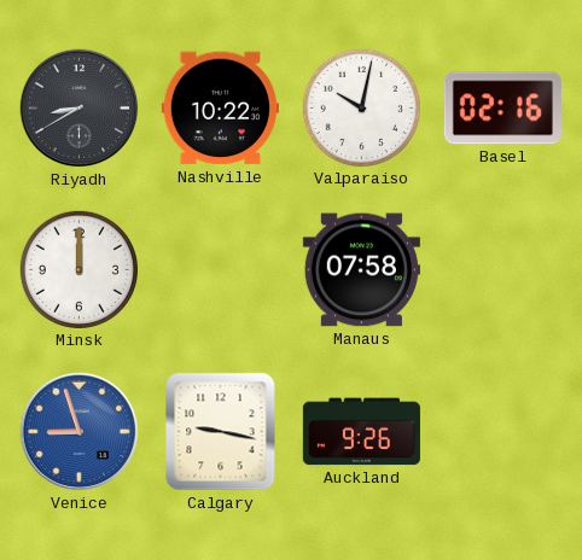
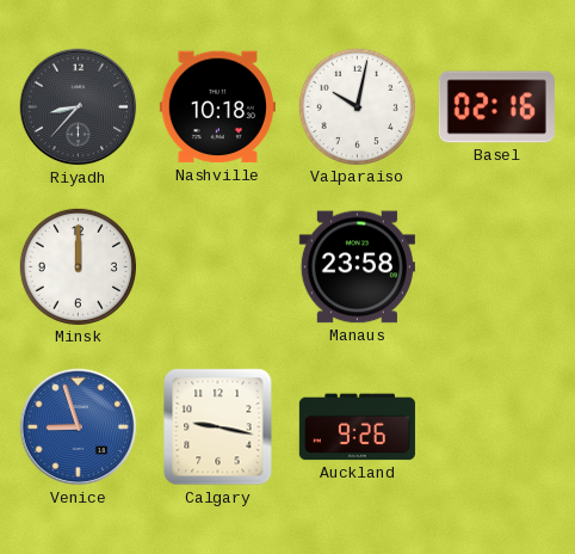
Riyadh: 8:40 -> 8:37 (79, 107)
Nashville: 10:22 -> 10:18 (217, 107)
Manaus: 07:58 -> 23:58 (357, 267)
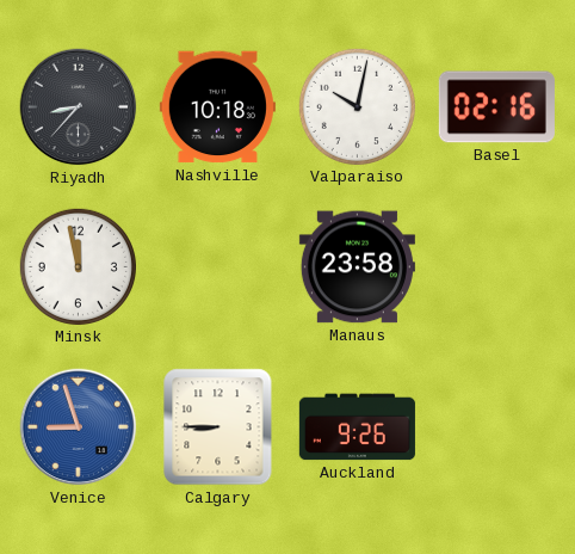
Minsk: 12:00 -> 11:58 (78, 266)
Calgary: 9:17 -> 8:45 (218, 427)
